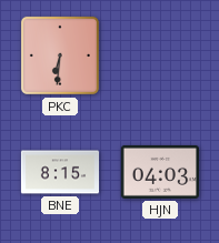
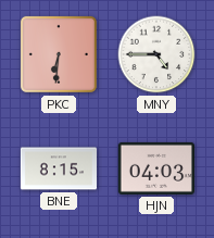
MNY: none -> 4:45 (156, 54)
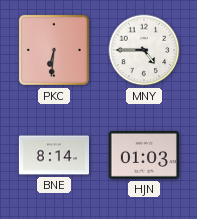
BNE: 8:15 -> 8:14 (53, 155)
HJN: 04:03 -> 01:03 (144, 155)
